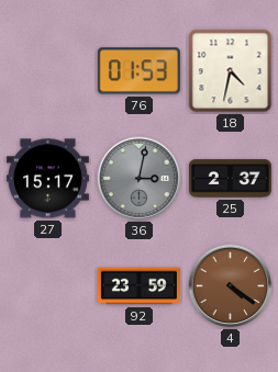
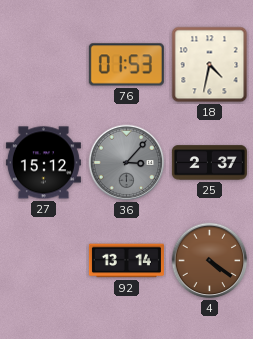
27: 15:17 -> 15:12 (43, 163)
36: 3:02 -> 3:07 (127, 163)
92: 23:59 -> 13:14 (126, 261)
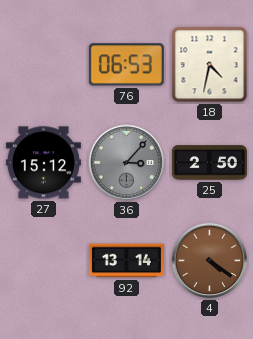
76: 01:53 -> 06:53 (126, 65)
25: 2:37 -> 2:50 (209, 163)
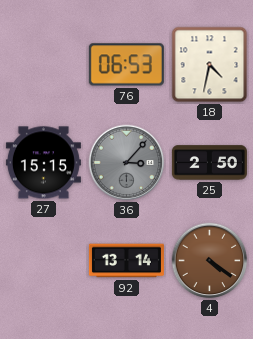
27: 15:12 -> 15:15 (43, 163)
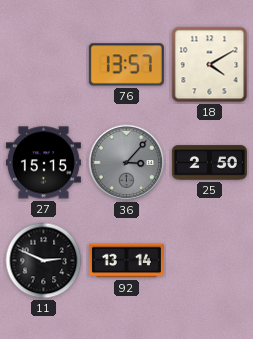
76: 06:53 -> 13:57 (126, 65)
18: 4:32 -> 4:10 (210, 65)
11: none -> 2:49 (44, 261)
4: 4:21 -> none (210, 261)
